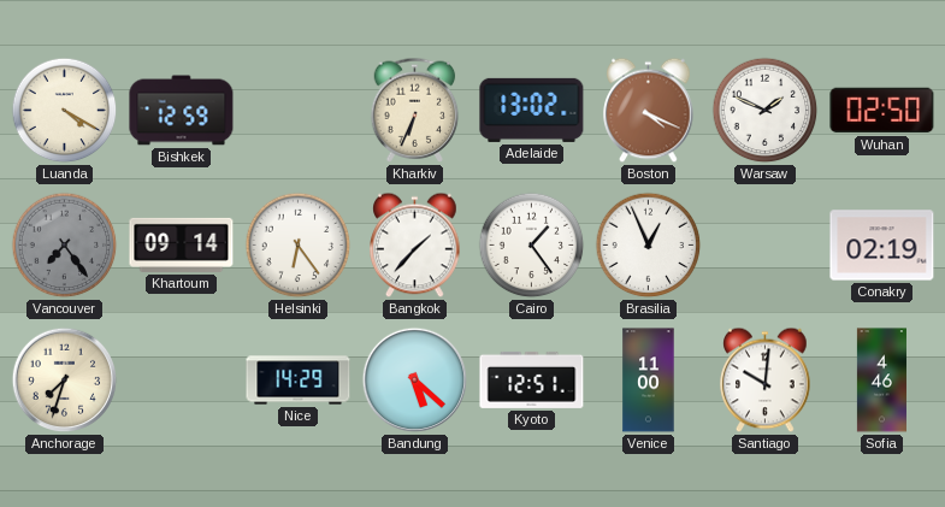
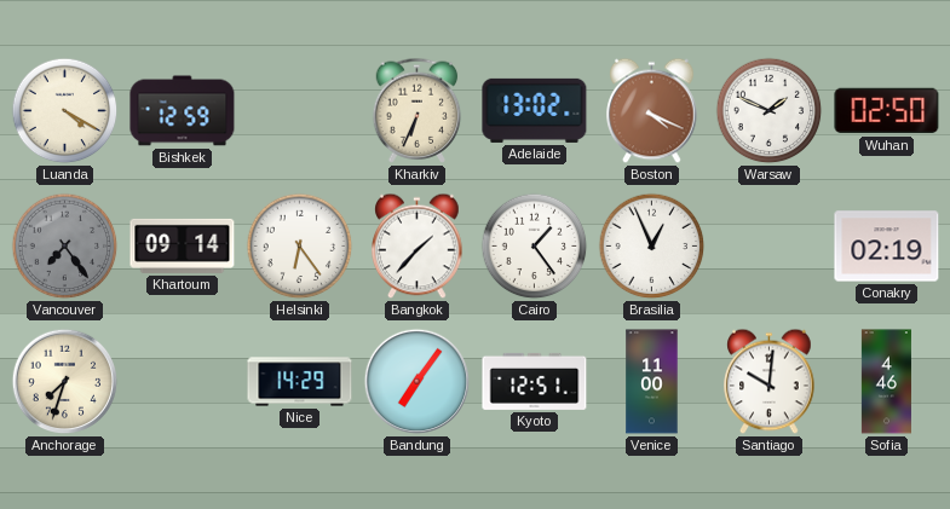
Bandung: 5:22 -> 7:06 (418, 382)
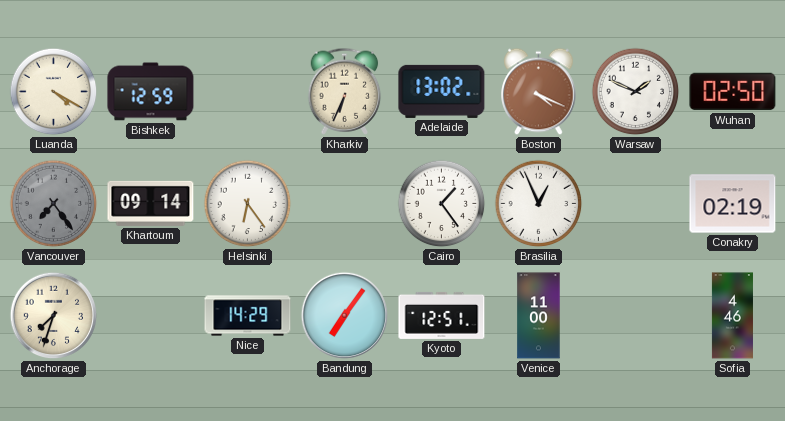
Bangkok: 1:37 -> none (418, 247)
Santiago: 10:01 -> none (770, 382)
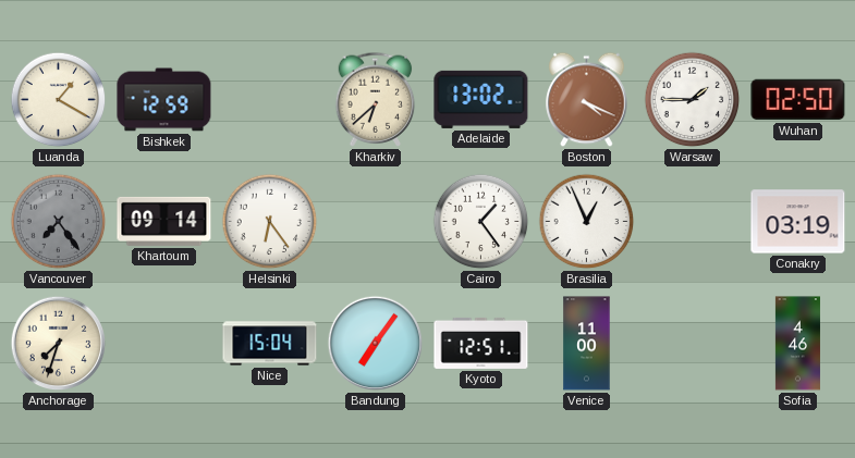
Luanda: 4:20 -> 1:20 (59, 100)
Kharkiv: 6:34 -> 6:38 (376, 99)
Warsaw: 1:49 -> 1:45 (693, 100)
Conakry: 02:19 -> 03:19 (798, 222)
Nice: 14:29 -> 15:04 (270, 344)
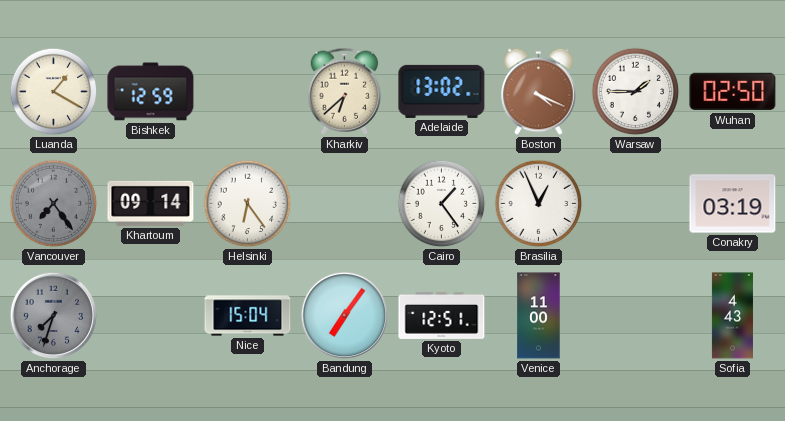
Anchorage dial: cream -> grey (54, 316)
Sofia: 4:46 -> 4:43 (732, 316)
